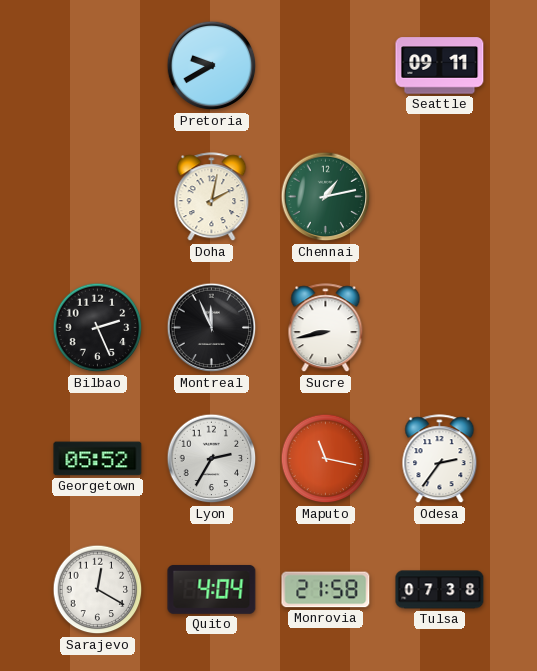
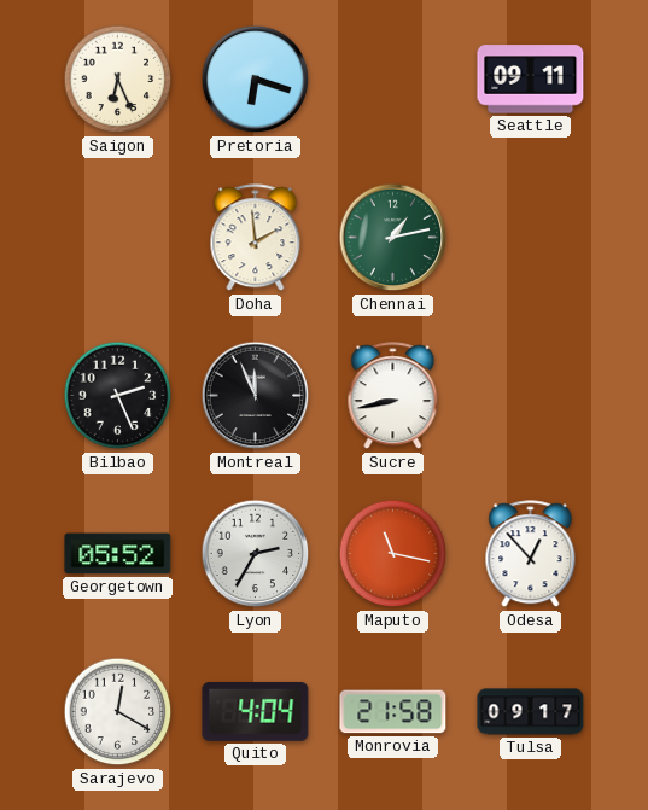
Saigon: none -> 6:26 (118, 80)
Pretoria: 9:40 -> 6:18 (256, 80)
Doha: 2:02 -> 1:59 (256, 238)
Odesa: 2:36 -> 12:53 (531, 554)
Tulsa: 07:38 -> 09:17 (531, 712)
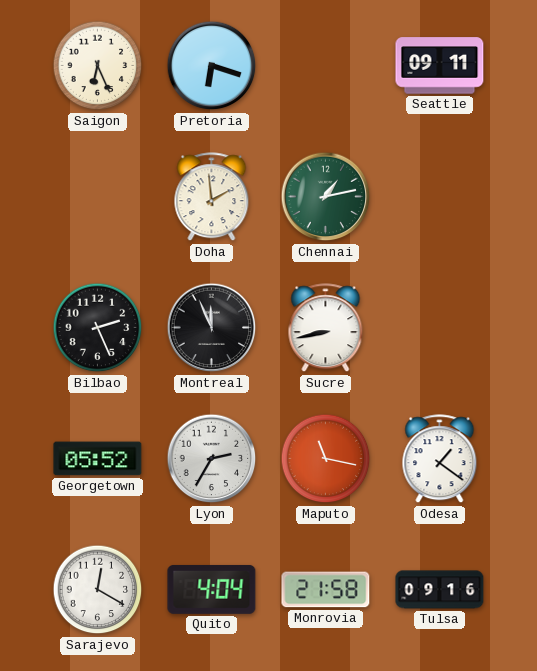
Odesa: 12:53 -> 1:21 (440, 459)
Tulsa: 09:17 -> 09:16 (440, 590)
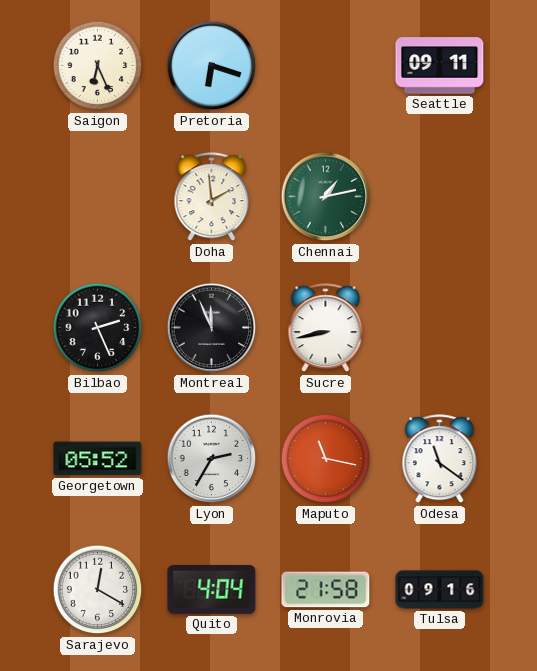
Odesa: 1:21 -> 11:21 (440, 459)
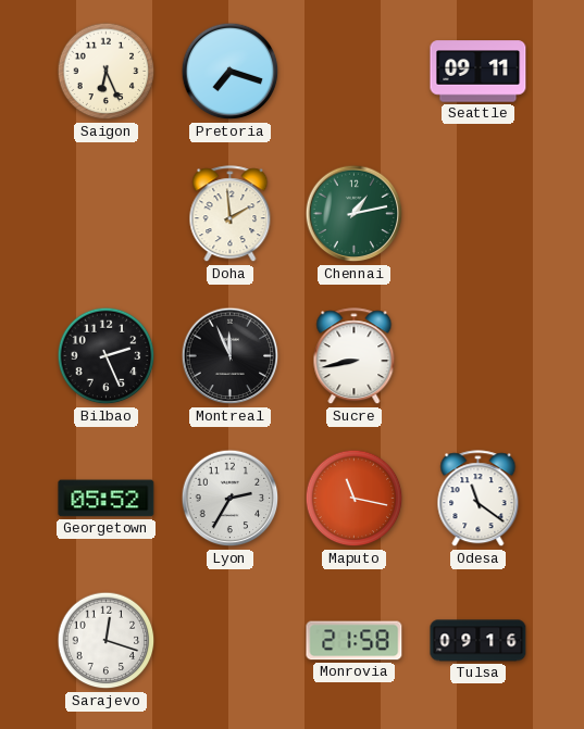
Pretoria: 6:18 -> 7:18 (231, 72)
Sarajevo: 12:20 -> 12:18 (107, 641)
Quito: 4:04 -> none (212, 589)
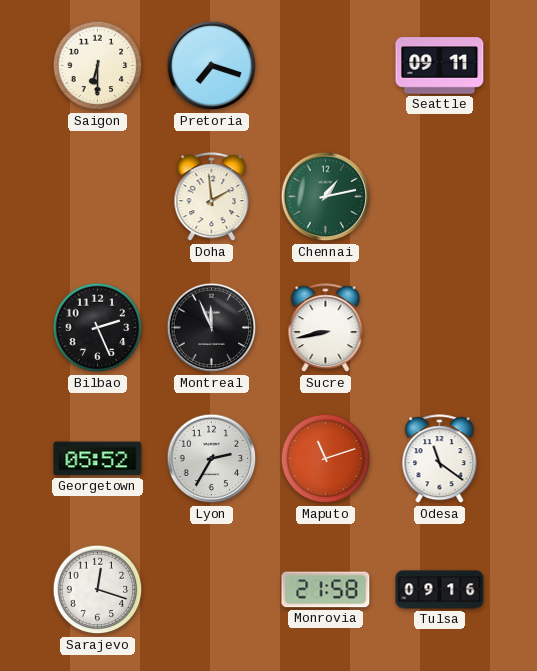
Saigon: 6:26 -> 6:30 (98, 66)
Maputo: 11:17 -> 11:12 (326, 459)
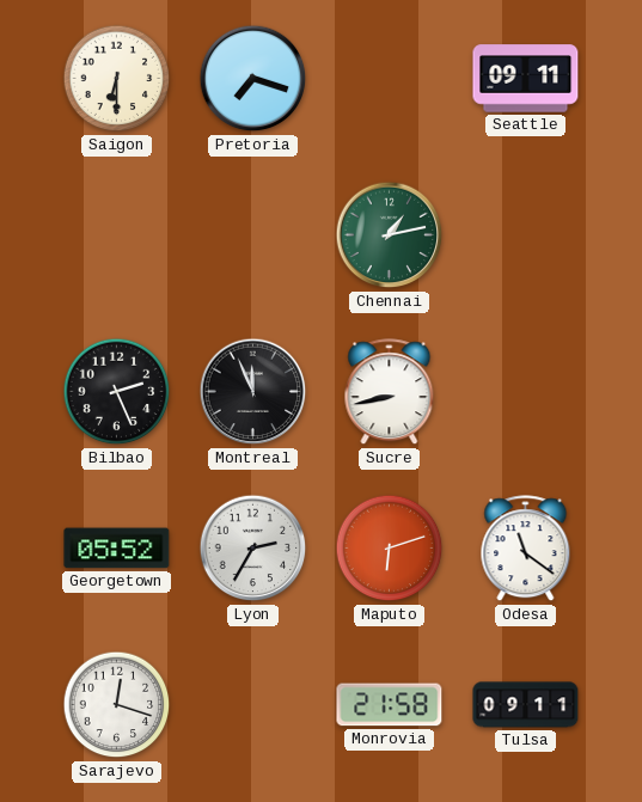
Doha: 1:59 -> none (212, 197)
Maputo: 11:12 -> 6:12 (390, 549)
Tulsa: 09:16 -> 09:11 (526, 705)
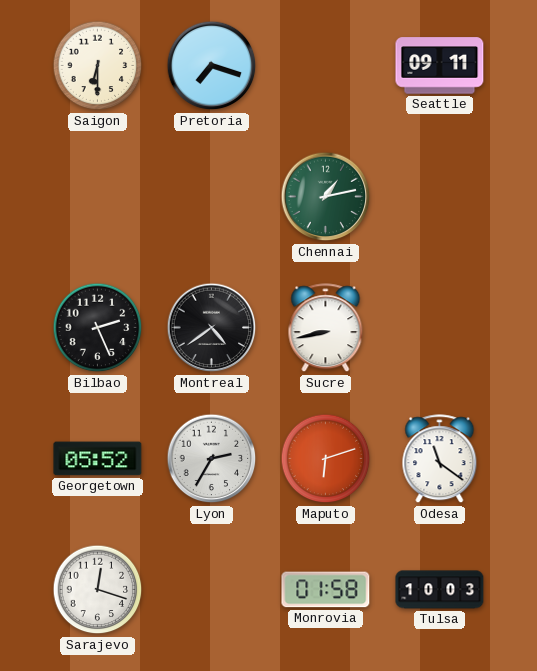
Montreal: 11:56 -> 4:39 (212, 328)
Monrovia: 21:58 -> 01:58 (326, 590)
Tulsa: 09:11 -> 10:03 (440, 590)
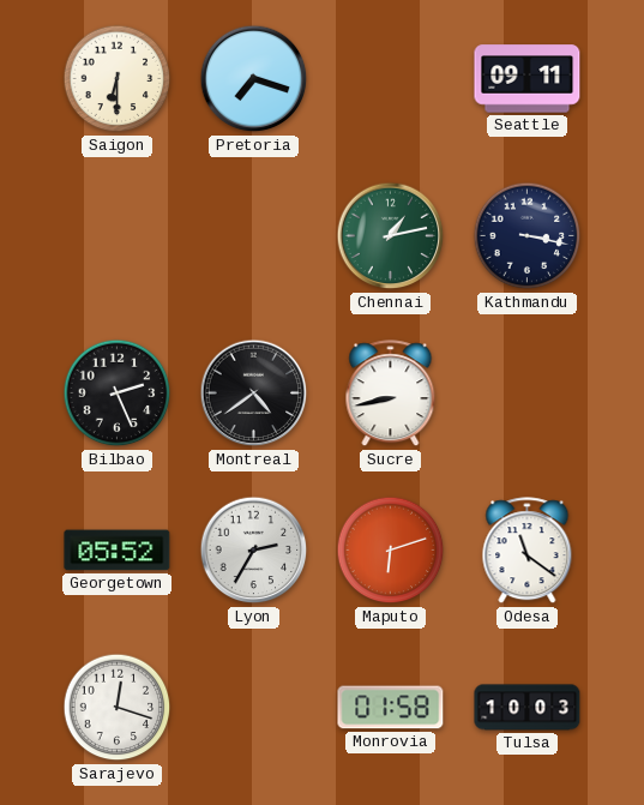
Kathmandu: none -> 3:17 (528, 236)
